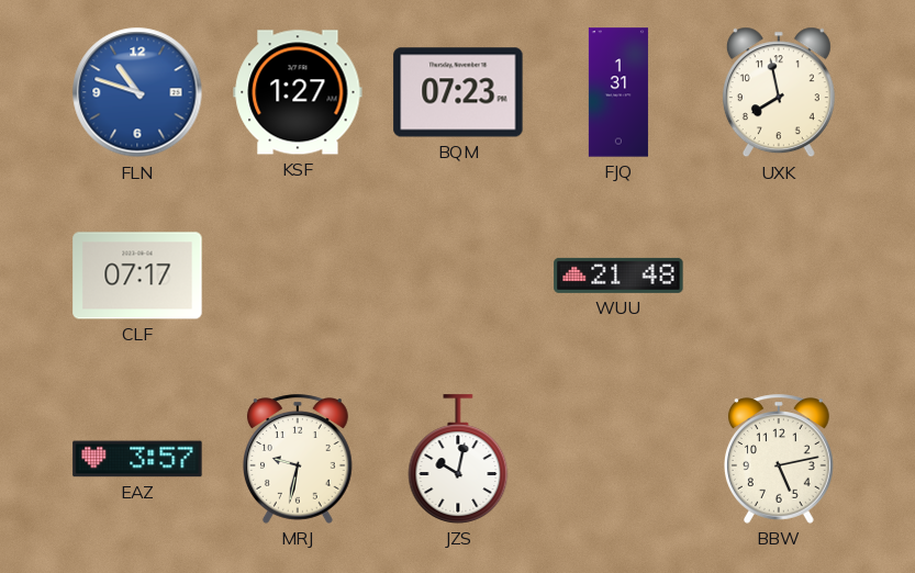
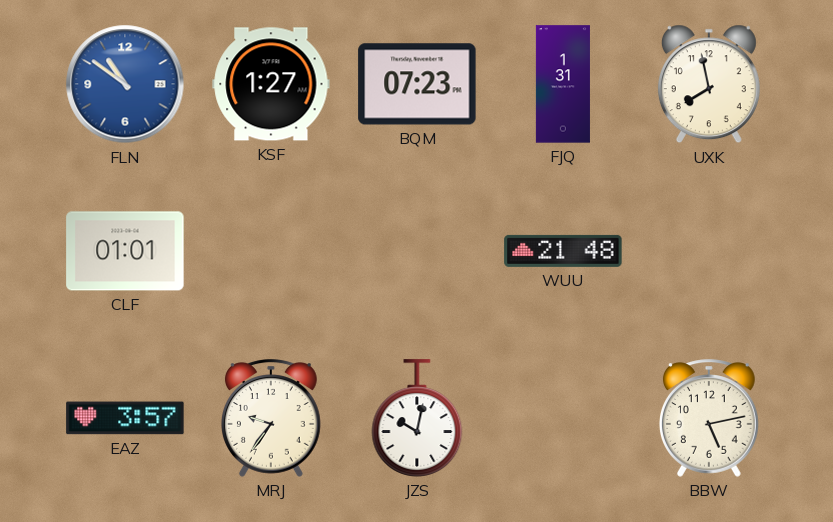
FLN: 10:48 -> 10:51 (125, 84)
CLF: 07:17 -> 01:01 (125, 251)
MRJ: 9:32 -> 9:36 (271, 418)
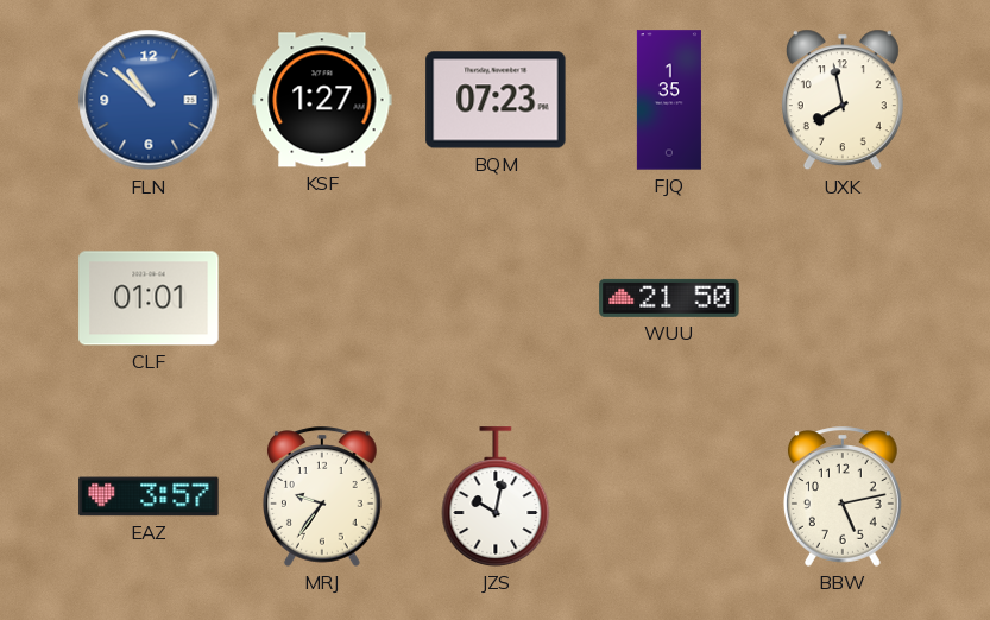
FLN: 10:51 -> 10:52 (149, 100)
FJQ: 1:31 -> 1:35 (669, 100)
WUU: 21:48 -> 21:50 (669, 298)
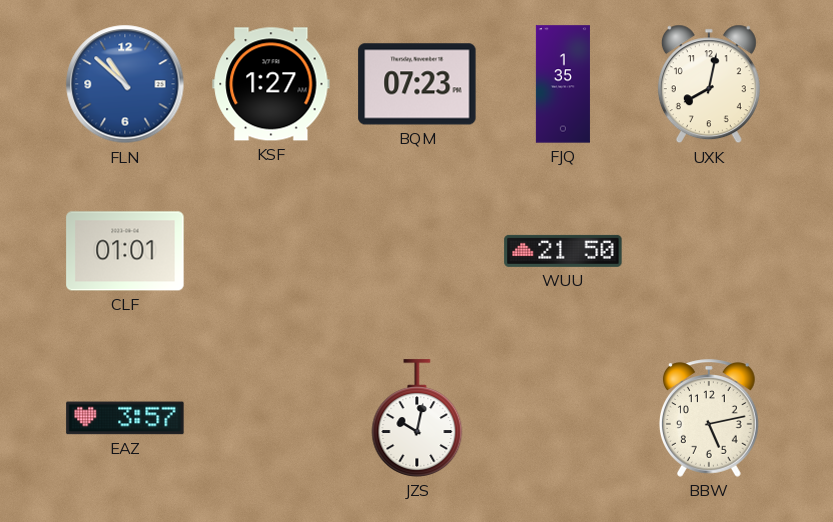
UXK: 7:58 -> 8:02 (709, 84)
MRJ: 9:36 -> none (322, 496)
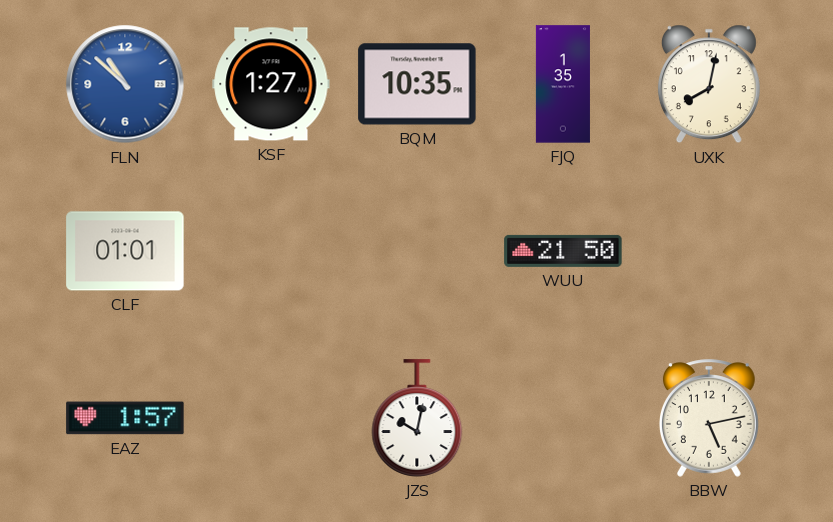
BQM: 07:23 -> 10:35 (417, 84)
EAZ: 3:57 -> 1:57 (125, 418)
